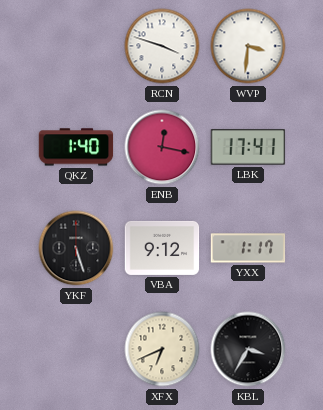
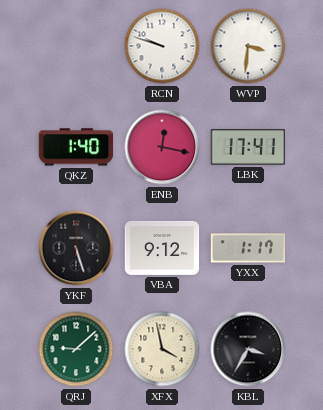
RCN: 3:48 -> 9:48 (162, 46)
QRJ: none -> 9:08 (76, 349)
XFX: 6:41 -> 3:58 (162, 349)
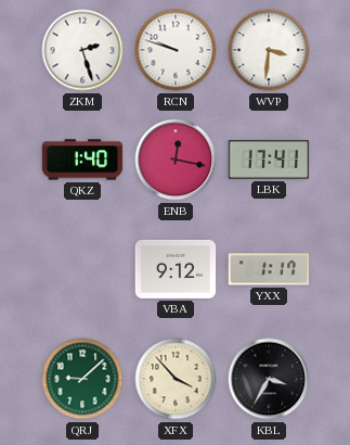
ZKM: none -> 2:27 (82, 50)
YKF: 5:27 -> none (76, 248)
XFX: 3:58 -> 3:53 (176, 379)
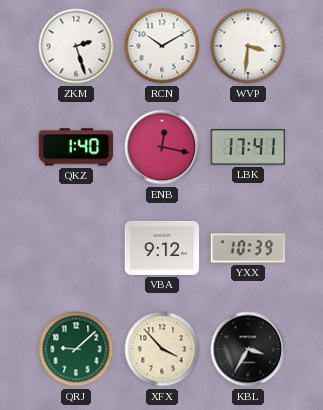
RCN: 9:48 -> 10:10 (162, 46)
YXX: 1:17 -> 10:39 (248, 248)
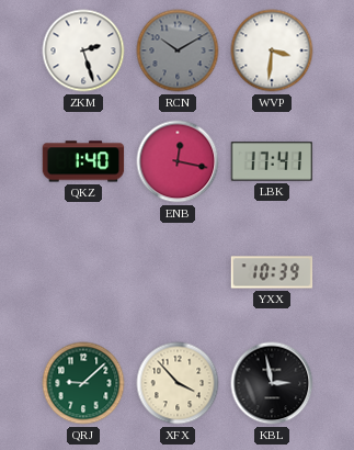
RCN dial: white -> grey (178, 50)
VBA: 9:12 -> none (162, 248)
KBL: 3:35 -> 2:58 (272, 383)
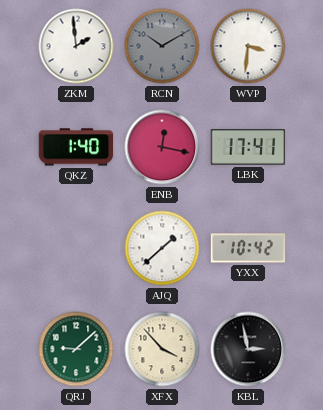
ZKM: 2:27 -> 1:59 (76, 46)
AJQ: none -> 1:38 (162, 248)
YXX: 10:39 -> 10:42 (248, 248)
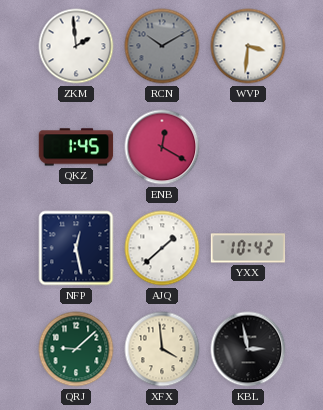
QKZ: 1:40 -> 1:45 (76, 147)
ENB: 12:17 -> 12:20 (162, 147)
LBK: 17:41 -> none (248, 147)
NFP: none -> 12:28 (76, 248)
XFX: 3:53 -> 3:59 (162, 349)
